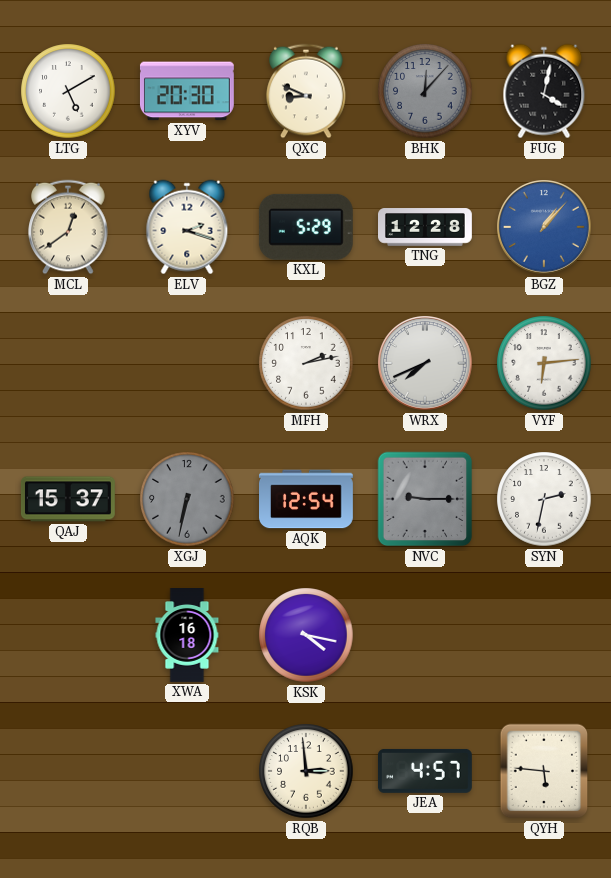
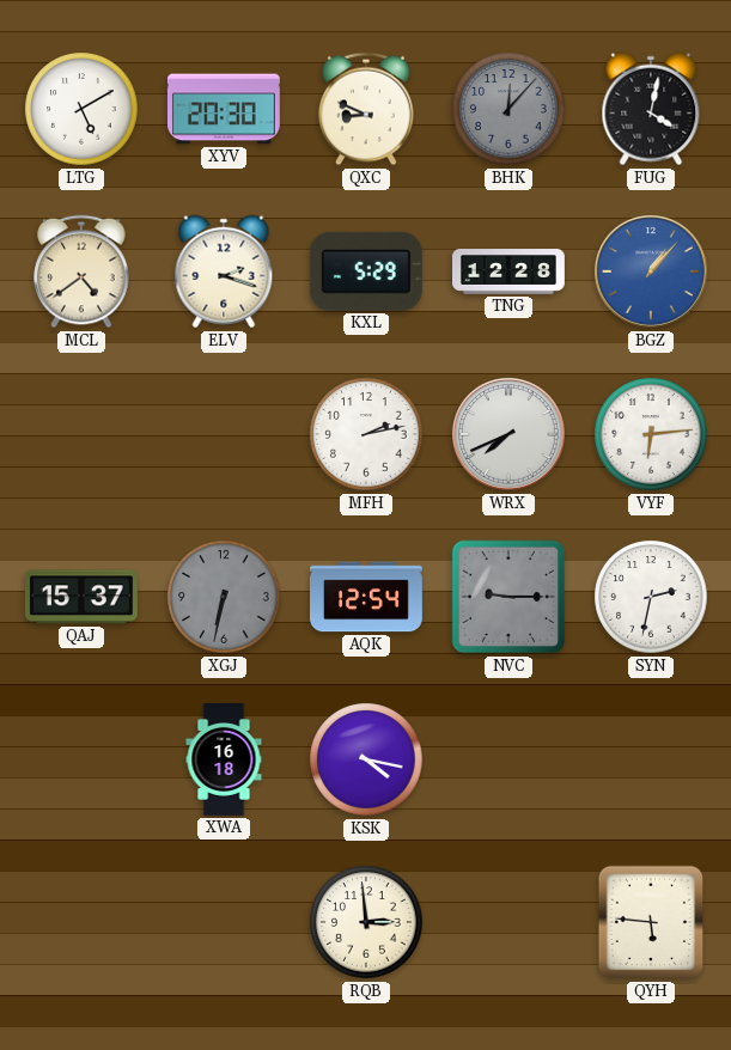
MCL: 12:39 -> 4:39 (81, 271)
JEA: 4:57 -> none (425, 771)
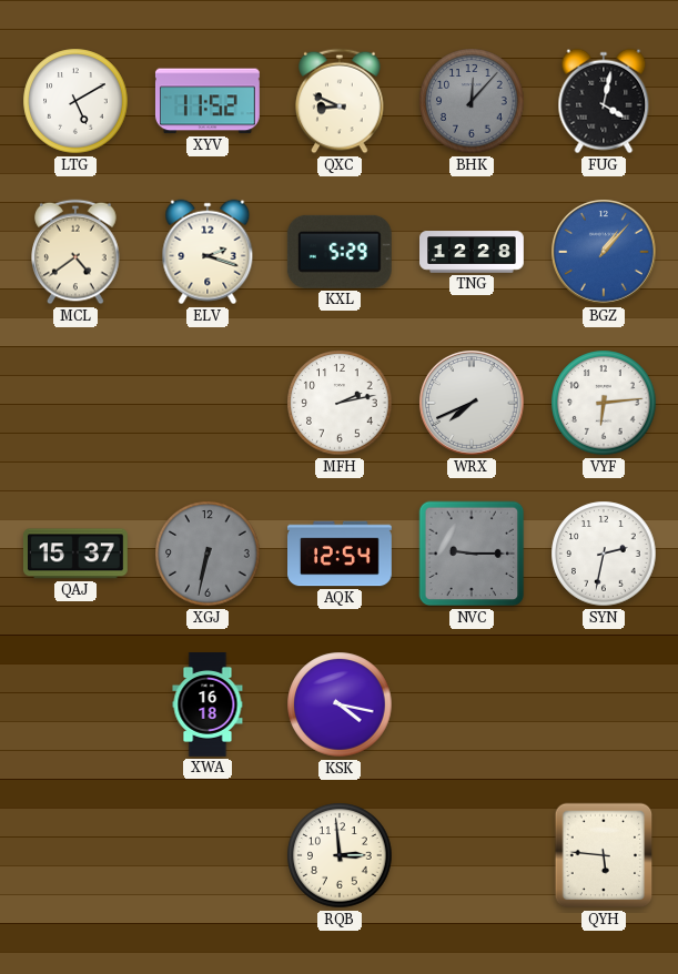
XYV: 20:30 -> 11:52 (208, 101)
